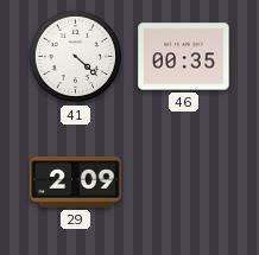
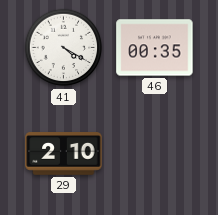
41: 4:22 -> 4:20 (64, 48)
29: 2:09 -> 2:10 (64, 154)
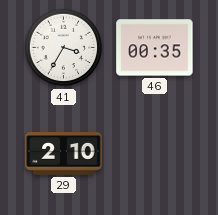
41: 4:20 -> 3:35 (64, 48)
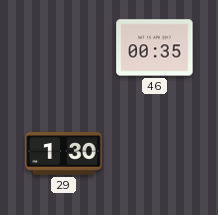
41: 3:35 -> none (64, 48)
29: 2:10 -> 1:30 (64, 154)
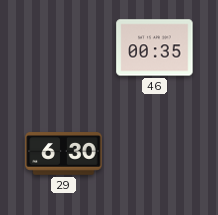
29: 1:30 -> 6:30 (64, 154)
